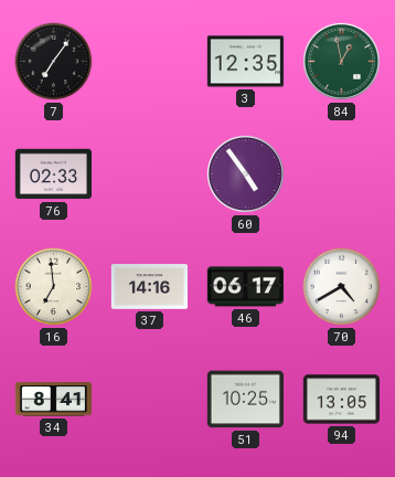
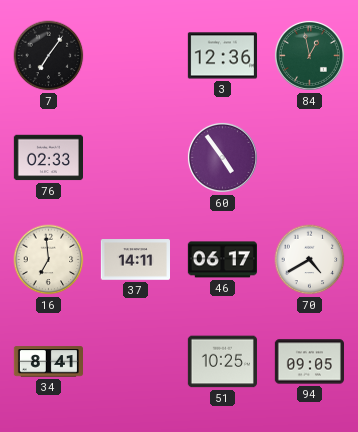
3: 12:35 -> 12:36 (222, 56)
37: 14:16 -> 14:11 (135, 260)
94: 13:05 -> 09:05 (309, 362)
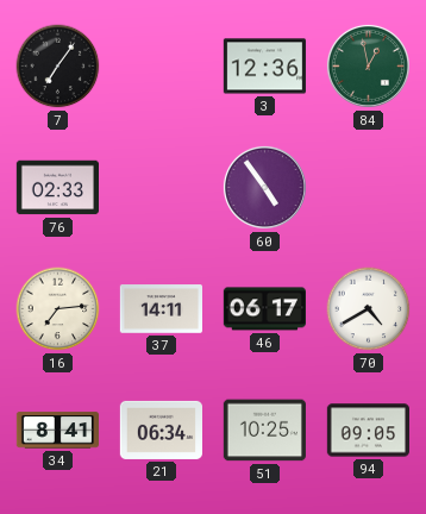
16: 6:59 -> 7:14 (58, 309)
21: none -> 06:34 (161, 430)
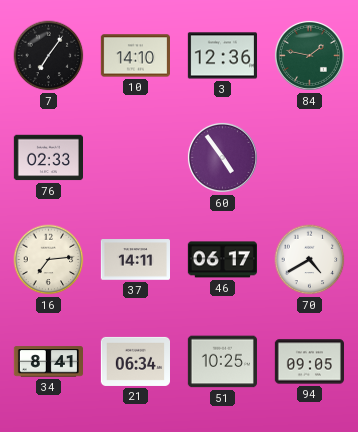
10: none -> 14:10 (135, 56)
84: 12:58 -> 1:47 (309, 55)
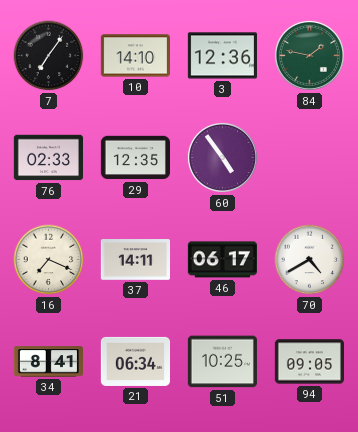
29: none -> 12:35 (135, 158)
16: 7:14 -> 7:19 (49, 260)
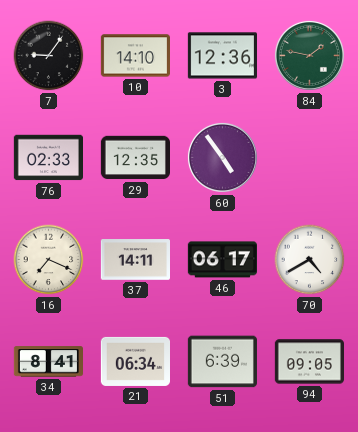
7: 7:06 -> 9:06 (49, 56)
51: 10:25 -> 6:39 (222, 362)
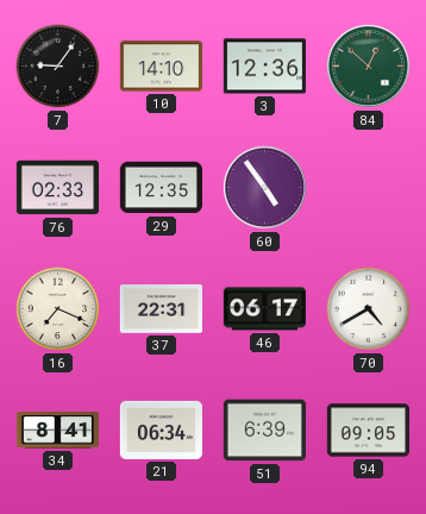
84: 1:47 -> 12:52 (368, 65)
37: 14:11 -> 22:31 (161, 309)
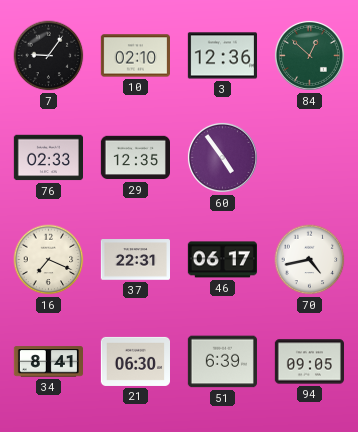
10: 14:10 -> 02:10 (135, 56)
70: 4:40 -> 4:43 (310, 260)
21: 06:34 -> 06:30 (135, 361)
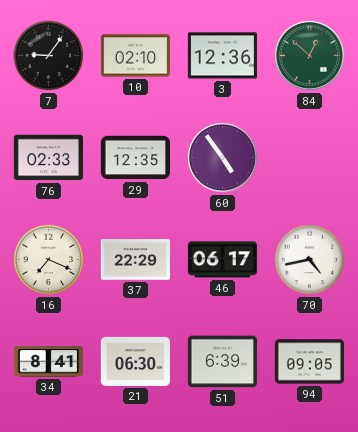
37: 22:31 -> 22:29 (135, 260)
